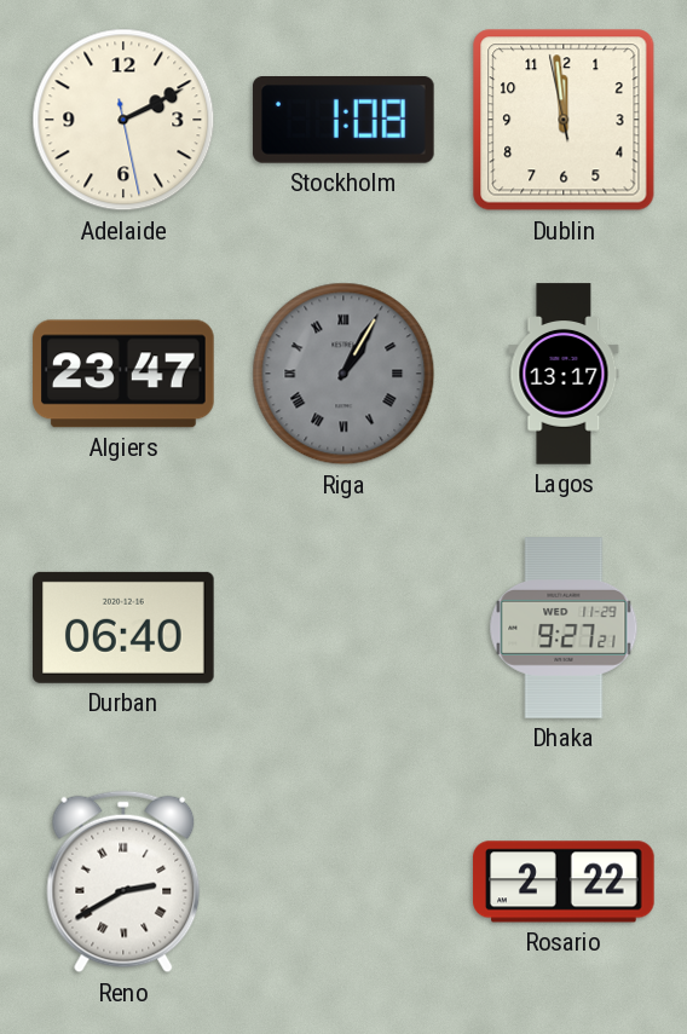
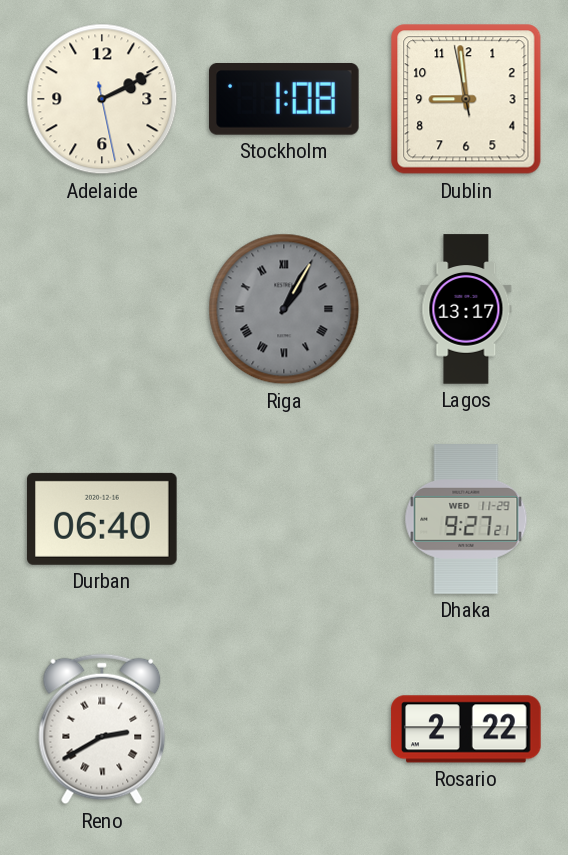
Dublin: 11:58 -> 8:58 (466, 99)
Algiers: 23:47 -> none (123, 374)
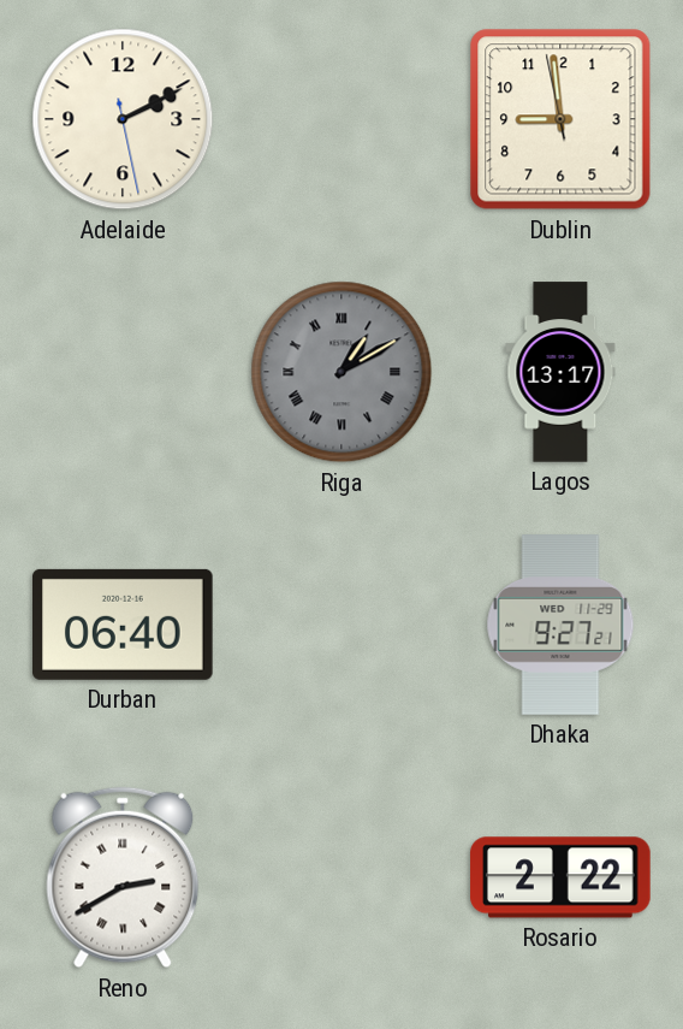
Stockholm: 1:08 -> none (284, 100)
Riga: 1:05 -> 1:10 (341, 372)
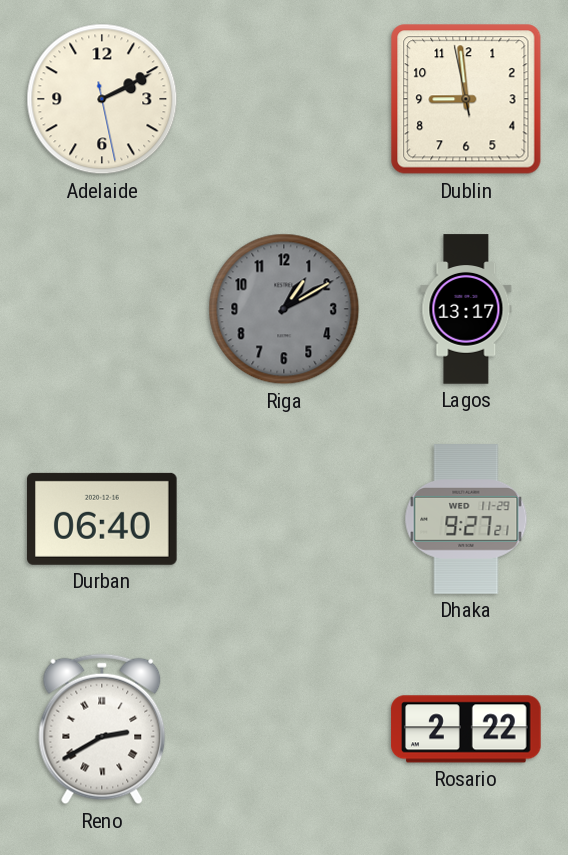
Riga numerals: Roman -> Arabic (284, 309)
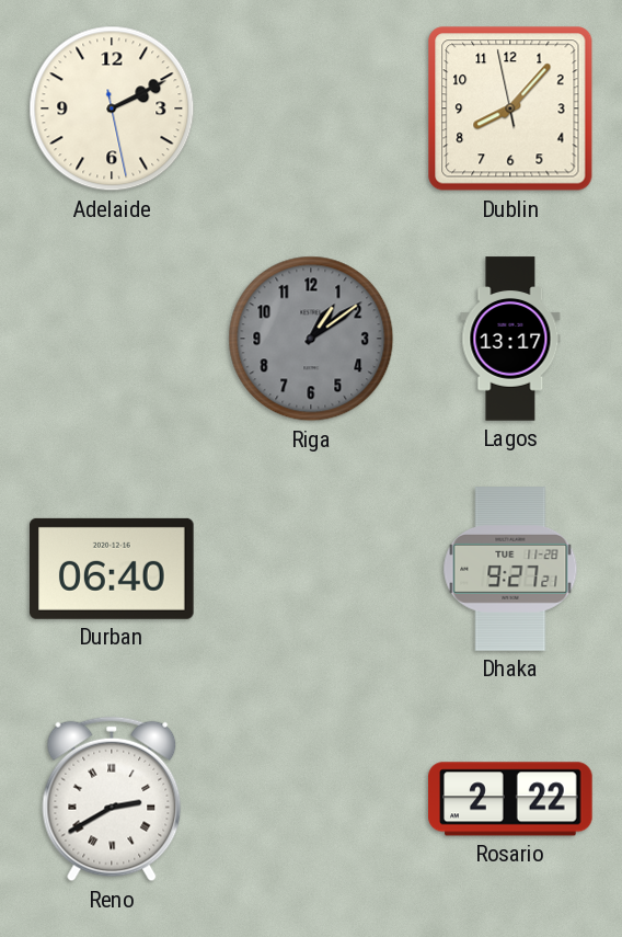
Dublin: 8:58 -> 8:06 (510, 108)
Riga: 1:10 -> 1:09 (311, 339)
Dhaka date: WED 11-29 -> TUE 11-28 (510, 569)
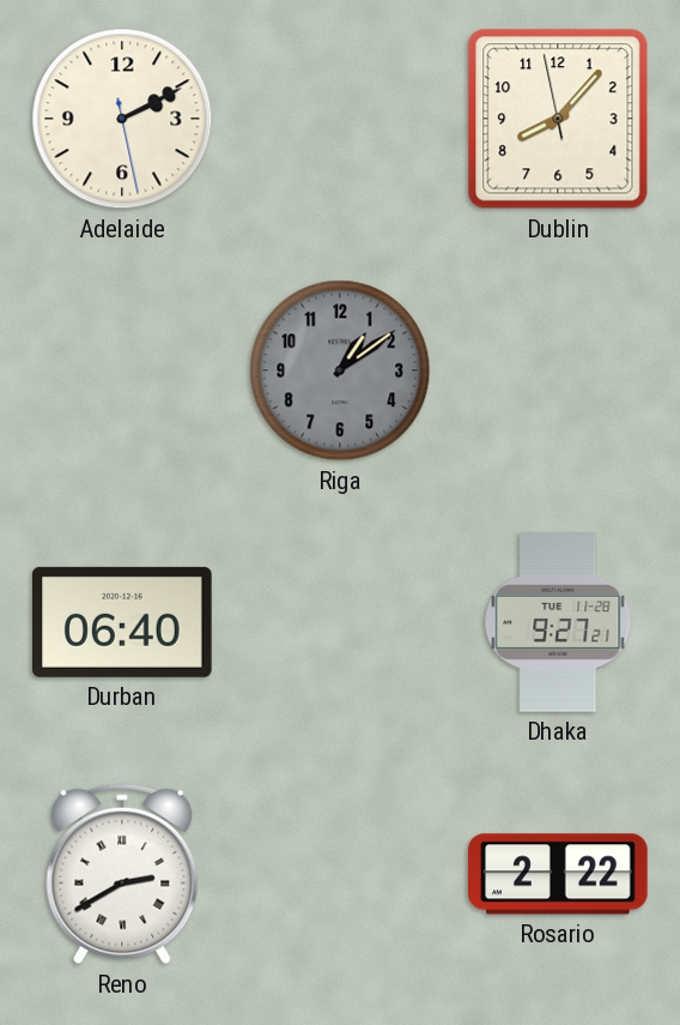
Lagos: 13:17 -> none (510, 339)
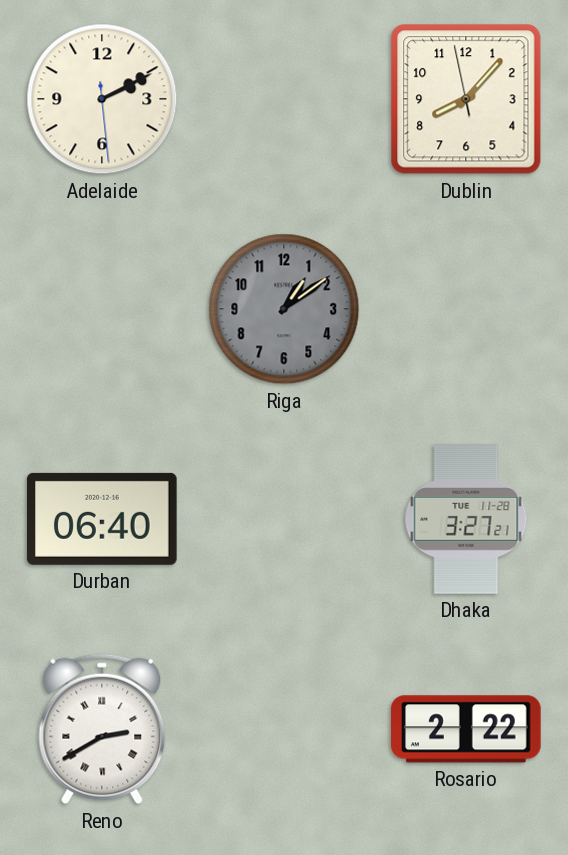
Adelaide: 2:10:28 -> 2:10:29 (102, 99)
Dhaka: 9:27 -> 3:27 (466, 519)
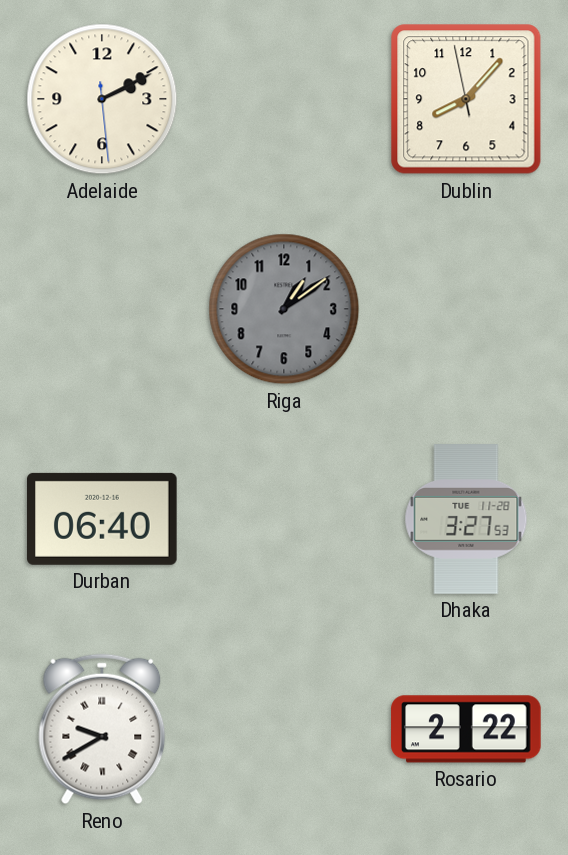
Dhaka: 3:27:21 -> 3:27:53 (466, 519)
Reno: 2:40 -> 9:40 (102, 729)
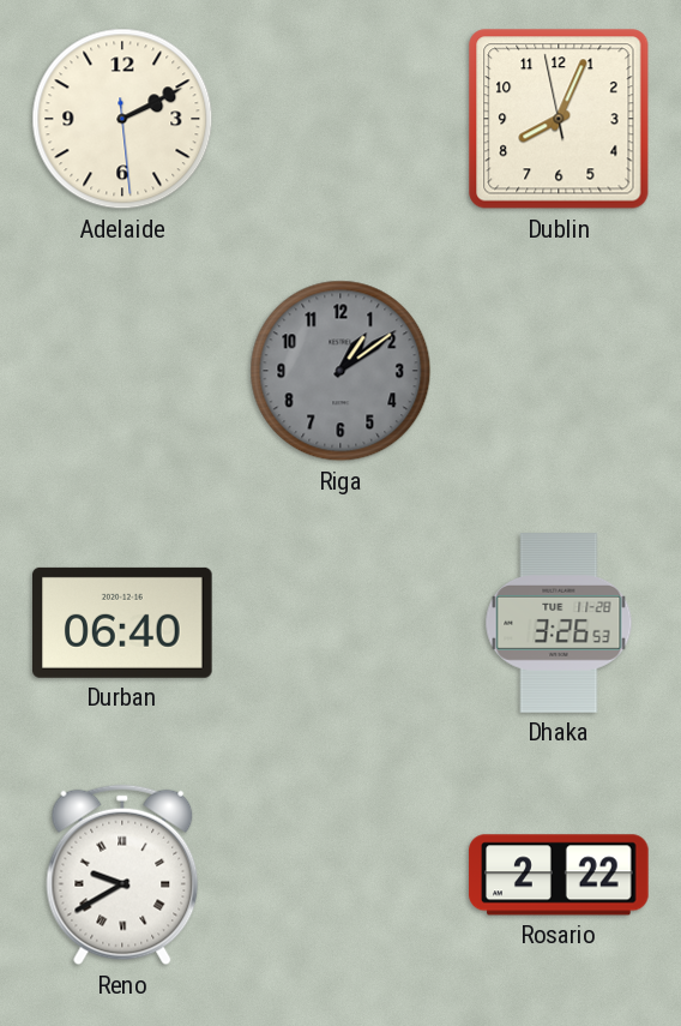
Dublin: 8:06 -> 8:03 (559, 119)
Dhaka: 3:27 -> 3:26 (559, 623)
